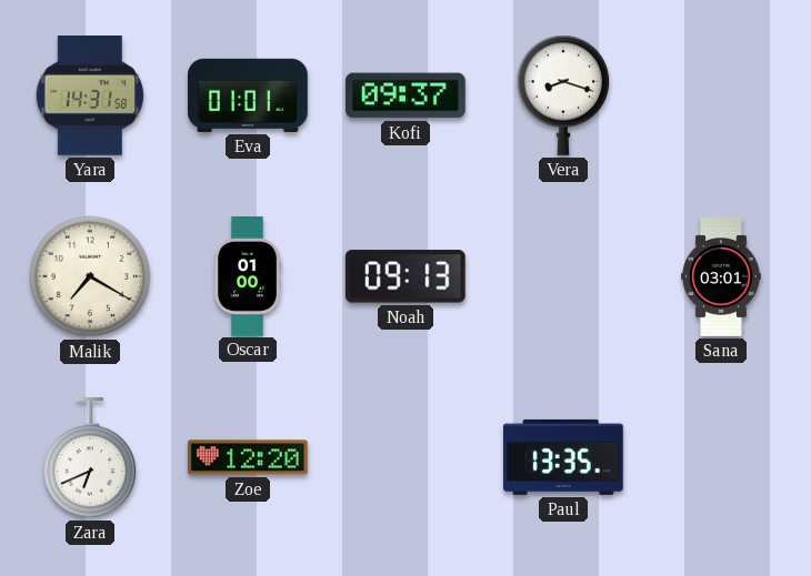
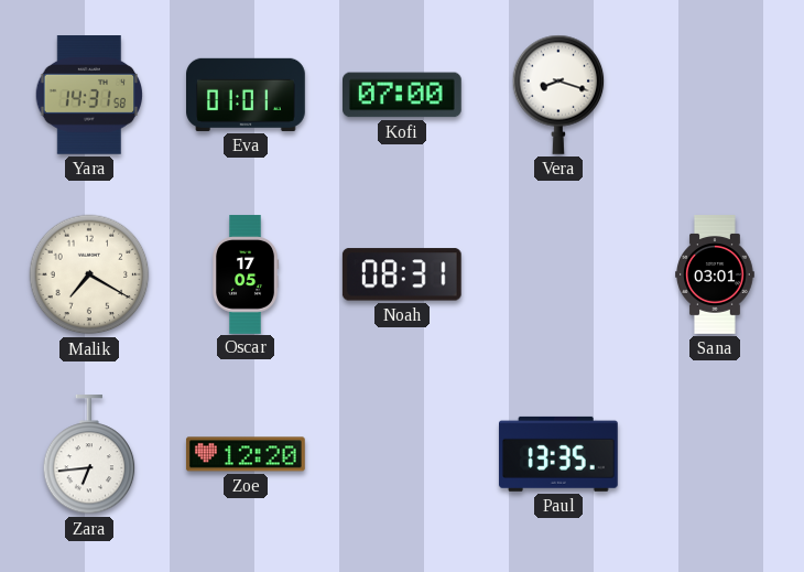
Kofi: 09:37 -> 07:00 (403, 95)
Oscar: 01:00 -> 17:05 (246, 274)
Noah: 09:13 -> 08:31 (402, 274)
Zara: 6:41 -> 6:44 (89, 455)
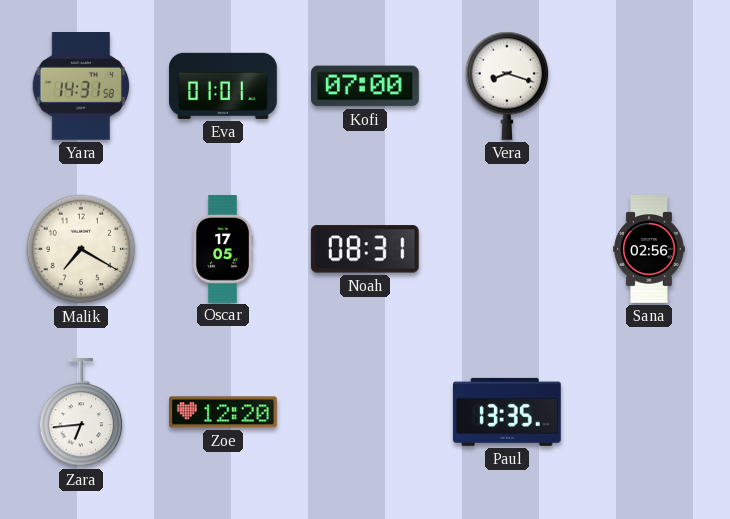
Sana: 03:01 -> 02:56 (649, 249)
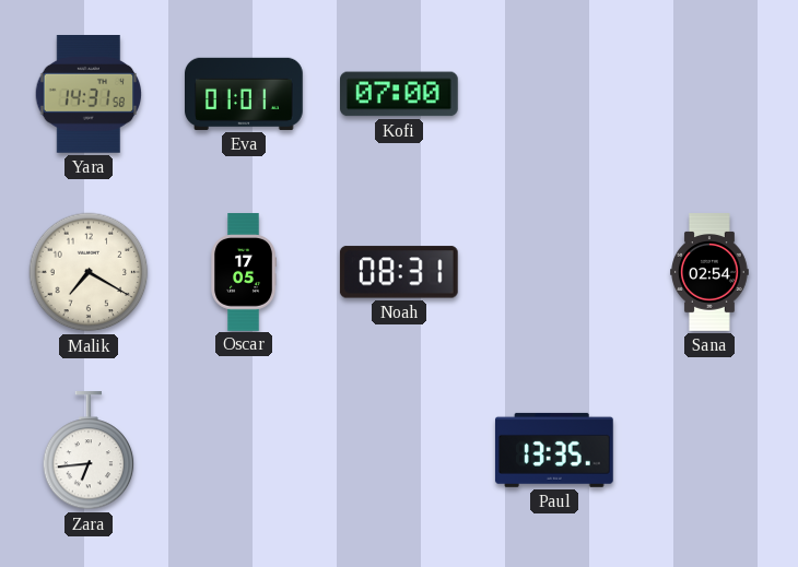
Vera: 8:18 -> none (507, 86)
Sana: 02:56 -> 02:54 (709, 272)
Zoe: 12:20 -> none (223, 412)
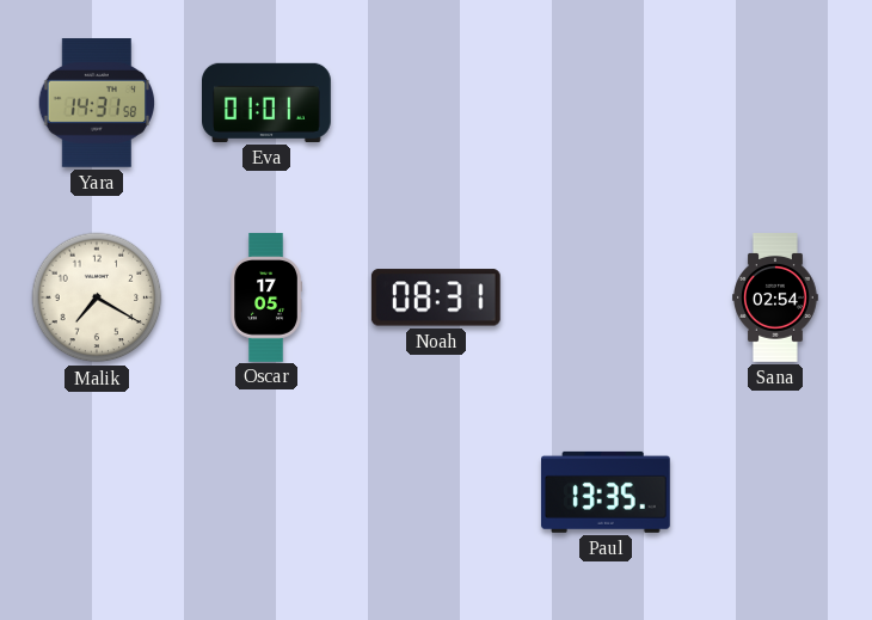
Kofi: 07:00 -> none (400, 94)
Zara: 6:44 -> none (89, 451)
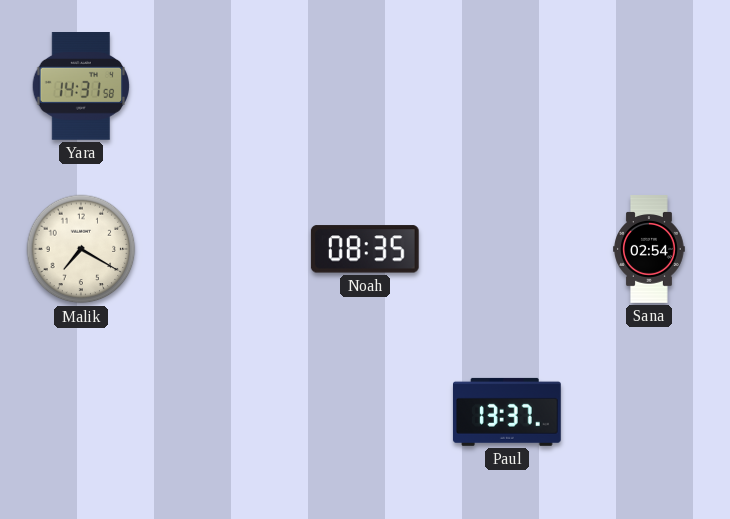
Eva: 01:01 -> none (268, 103)
Oscar: 17:05 -> none (266, 297)
Noah: 08:31 -> 08:35 (365, 249)
Paul: 13:35 -> 13:37 (507, 412)
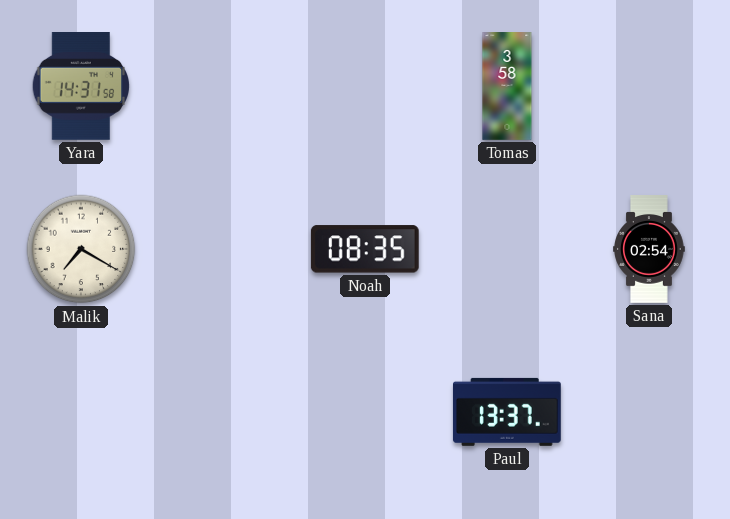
Tomas: none -> 3:58 (507, 86)
